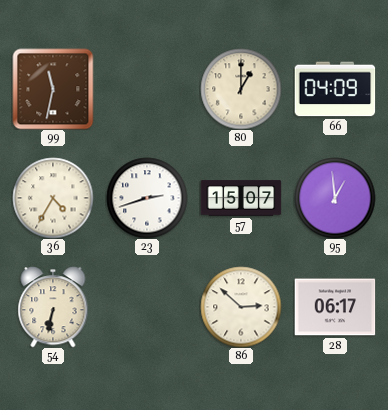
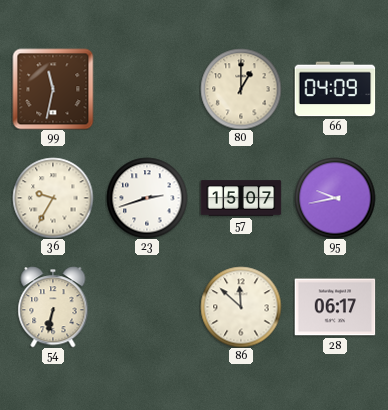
36: 4:35 -> 9:35 (53, 198)
95: 12:59 -> 9:43 (335, 198)
86: 2:52 -> 11:52 (241, 307)
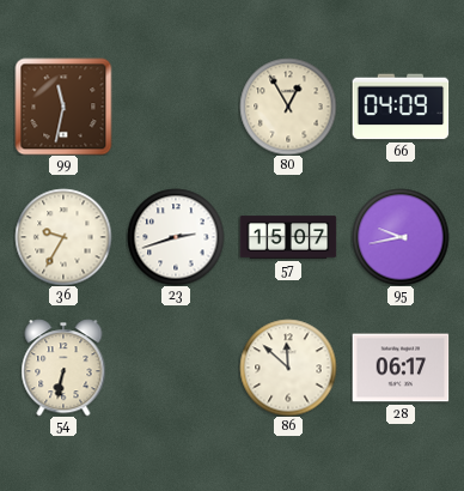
80: 1:00 -> 12:55 (288, 107)
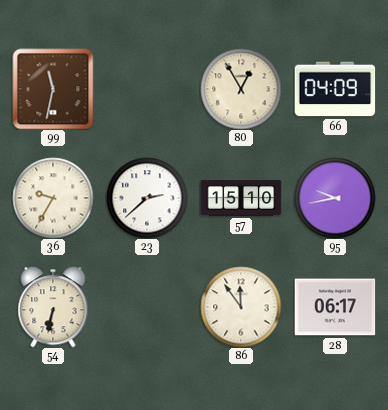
23: 2:42 -> 2:38 (147, 198)
57: 15:07 -> 15:10 (241, 198)
86: 11:52 -> 11:54 (241, 307)
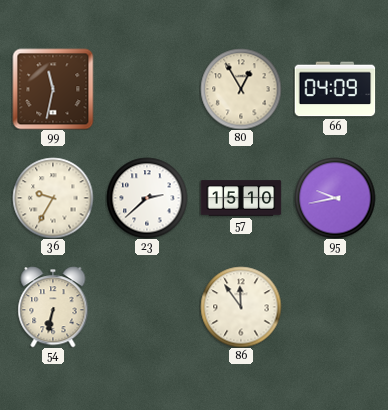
28: 06:17 -> none (335, 307)
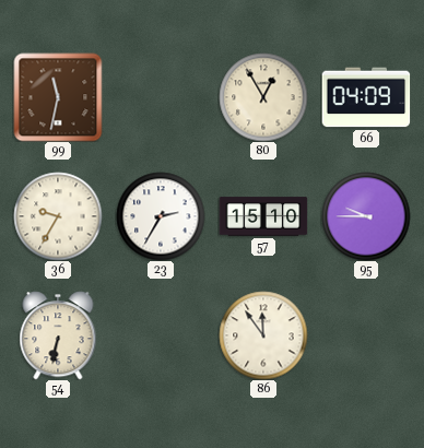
23: 2:38 -> 2:35 (161, 216)
95: 9:43 -> 9:45 (366, 216)
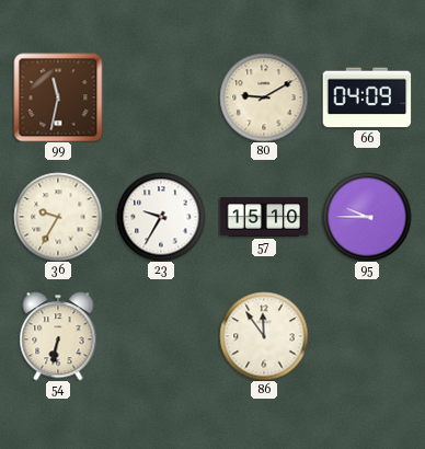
80: 12:55 -> 9:10 (264, 97)
23: 2:35 -> 9:35 (161, 217)
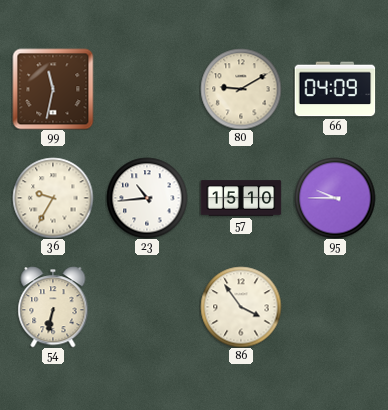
23: 9:35 -> 10:44 (147, 198)
86: 11:54 -> 3:54 (241, 307)
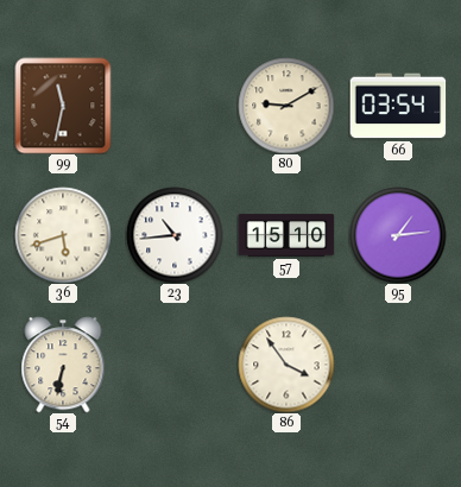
66: 04:09 -> 03:54 (398, 106)
36: 9:35 -> 5:42 (63, 235)
95: 9:45 -> 1:14 (398, 235)
